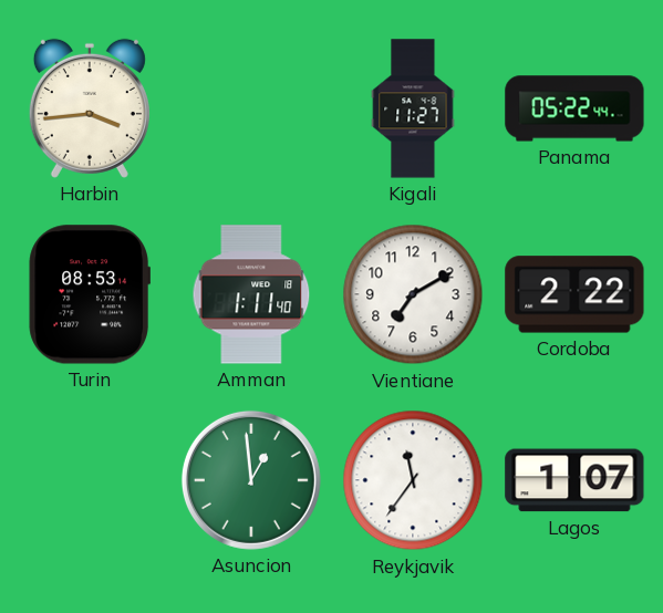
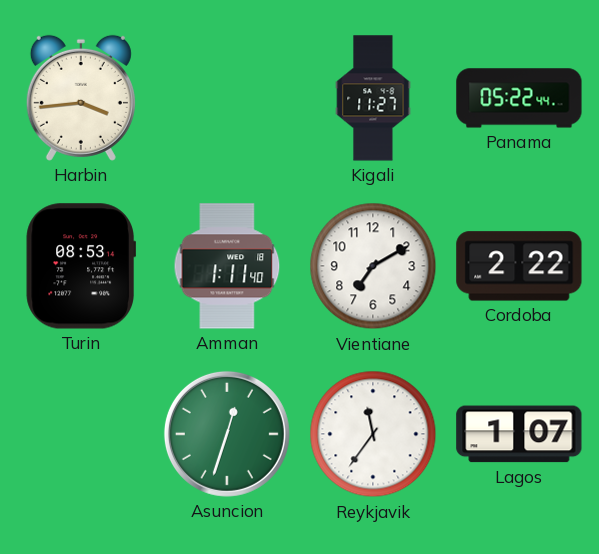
Asuncion: 12:59 -> 12:33 (227, 434)
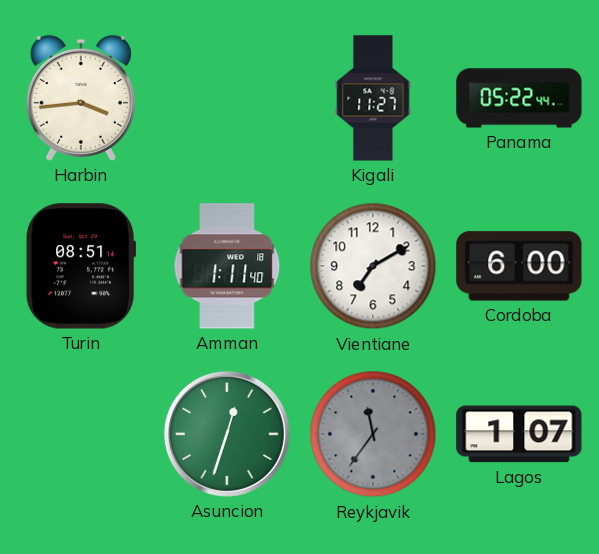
Turin: 08:53 -> 08:51 (80, 266)
Cordoba: 2:22 -> 6:00 (519, 266)
Reykjavik dial: white -> grey (373, 434)
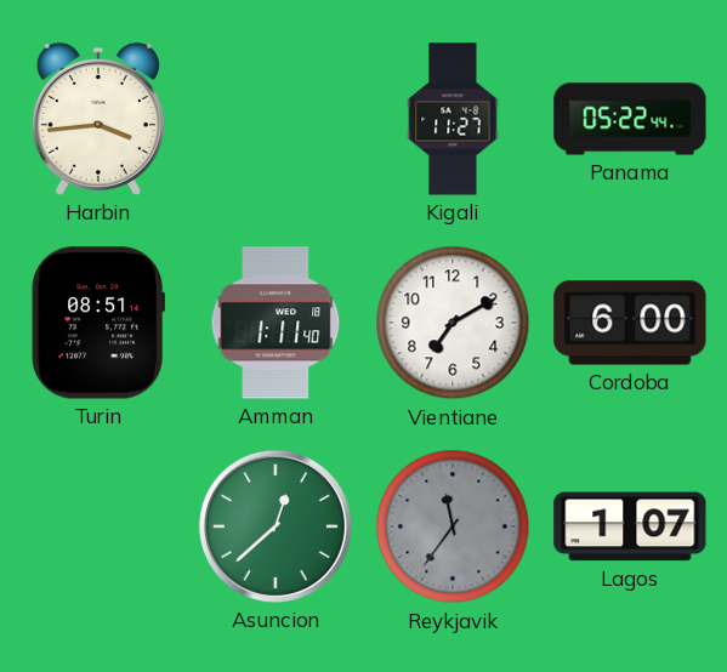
Asuncion: 12:33 -> 12:38 (276, 526)
